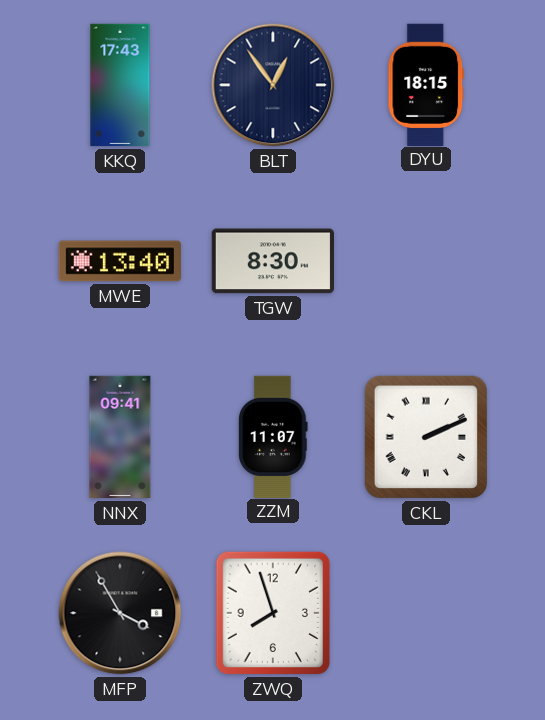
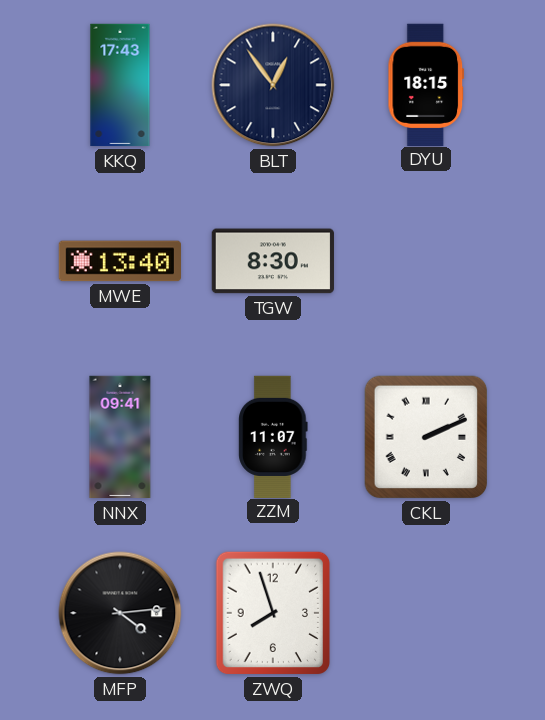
MFP: 3:55 -> 4:14 (120, 613)
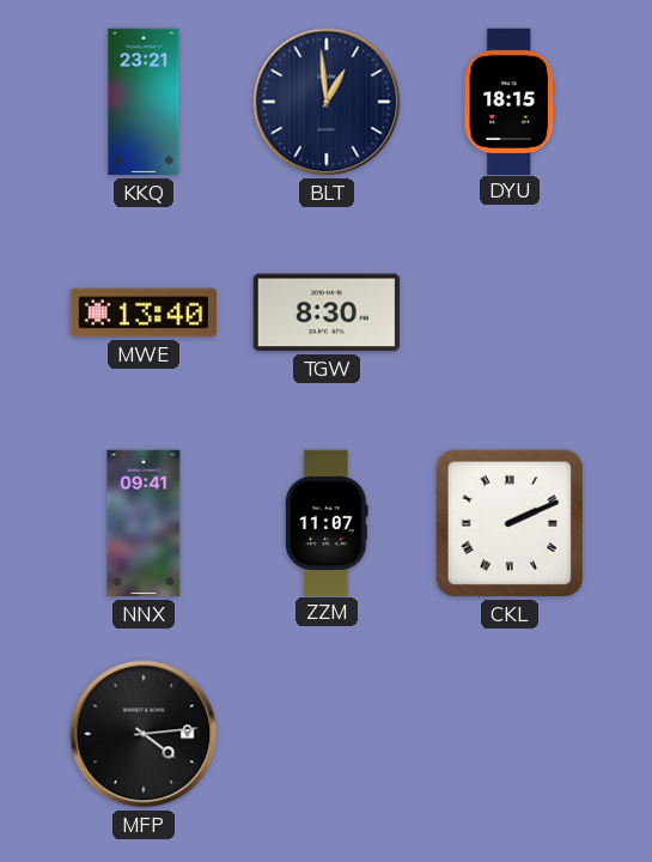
KKQ: 17:43 -> 23:21 (144, 102)
BLT: 12:54 -> 12:59 (327, 102)
ZWQ: 7:57 -> none (273, 613)
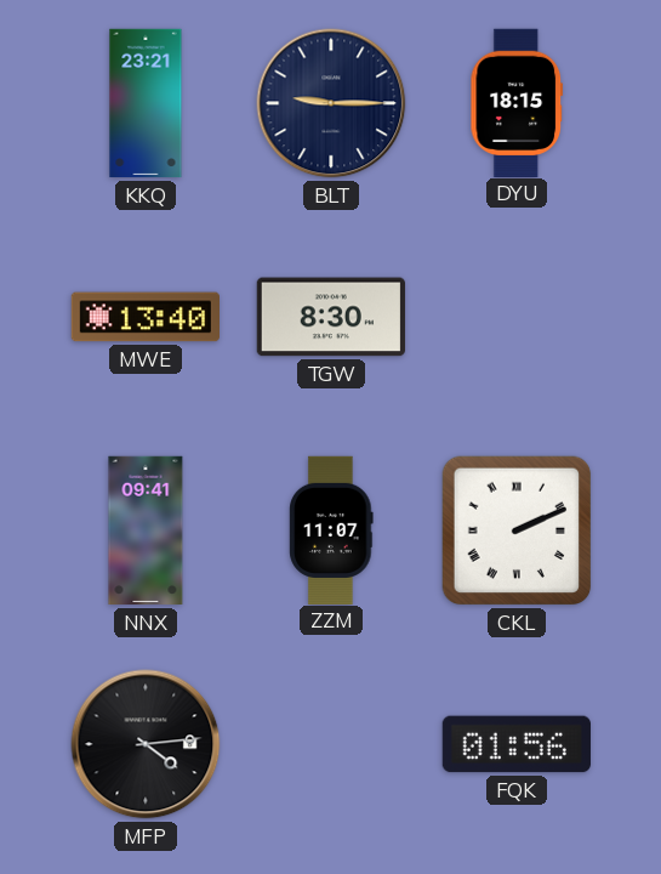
BLT: 12:59 -> 9:15 (331, 103)
FQK: none -> 01:56 (517, 744)
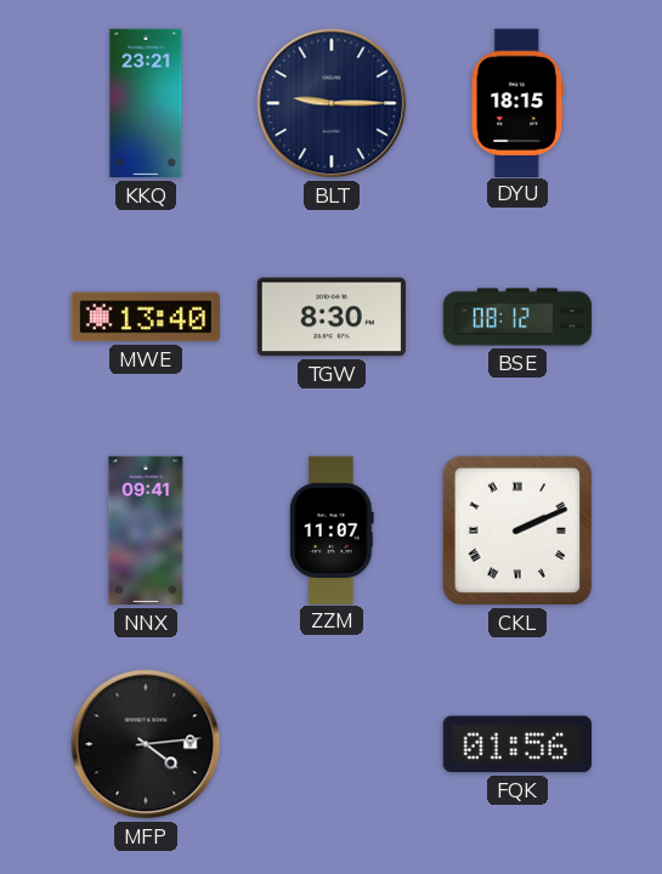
BSE: none -> 08:12 (517, 317)
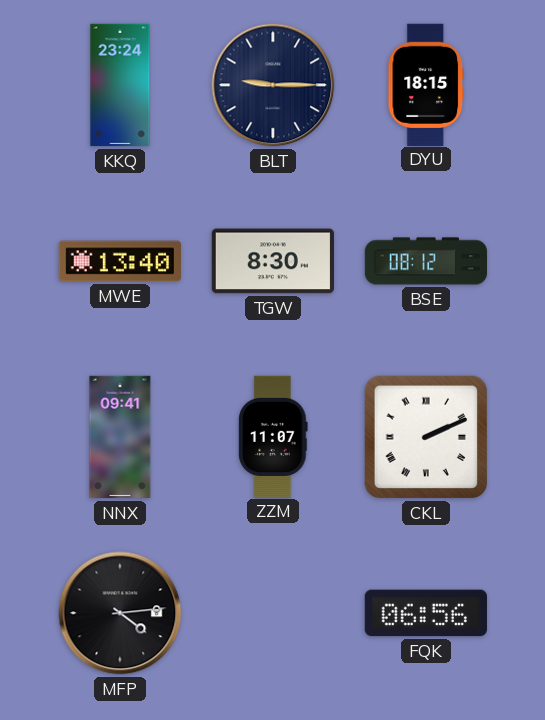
KKQ: 23:21 -> 23:24 (120, 85)
FQK: 01:56 -> 06:56 (426, 613)
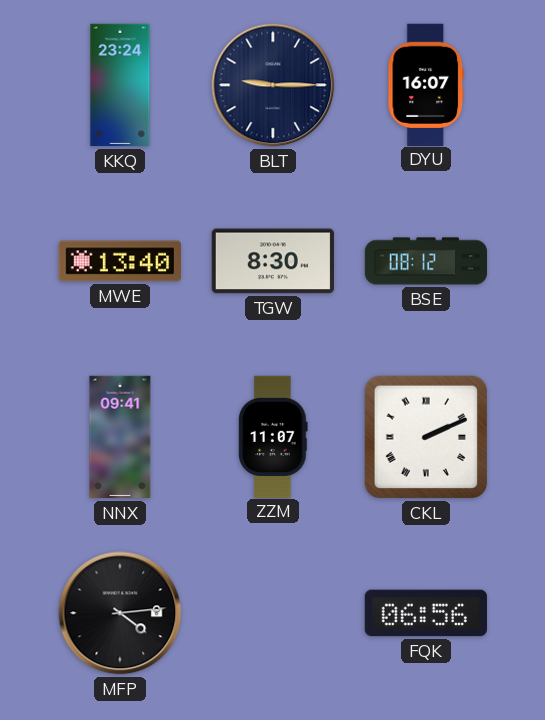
DYU: 18:15 -> 16:07 (426, 84)
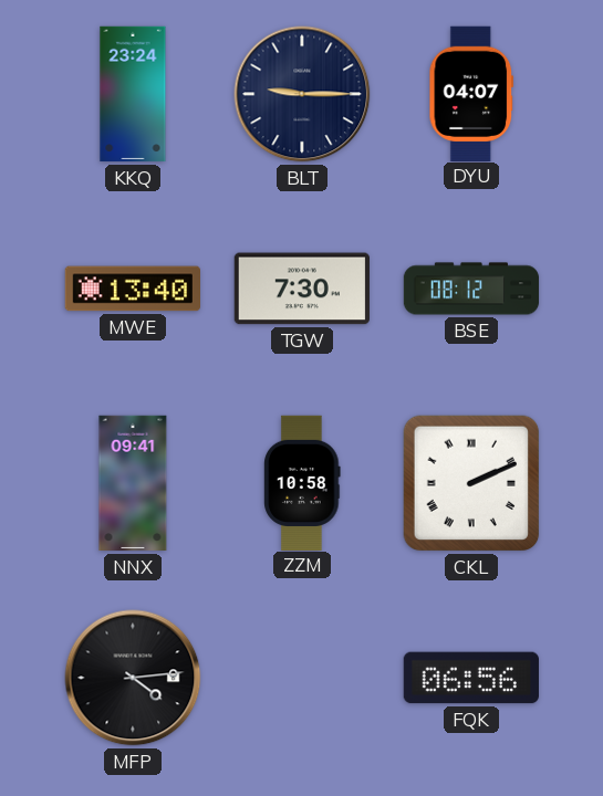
DYU: 16:07 -> 04:07 (471, 93)
TGW: 8:30 -> 7:30 (302, 289)
ZZM: 11:07 -> 10:58 (302, 482)
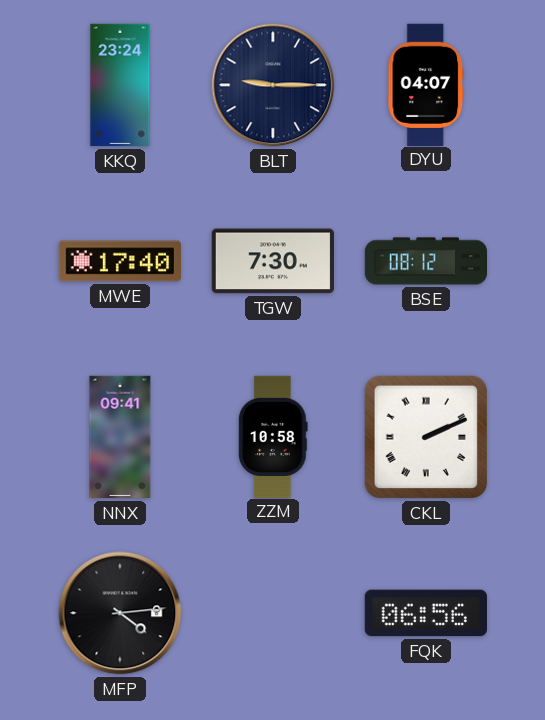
MWE: 13:40 -> 17:40 (119, 261)
